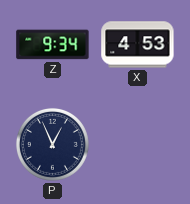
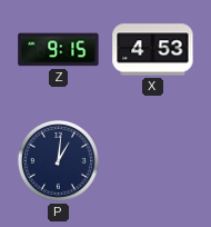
Z: 9:34 -> 9:15 (59, 50)
P: 12:56 -> 1:01 (58, 160)
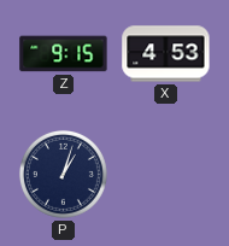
P: 1:01 -> 1:03 (63, 174)
